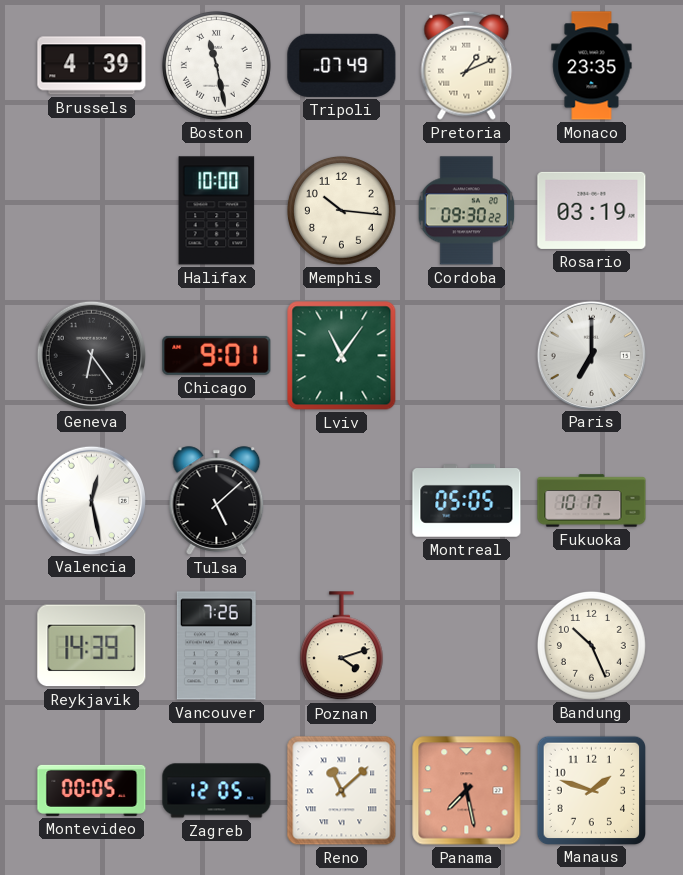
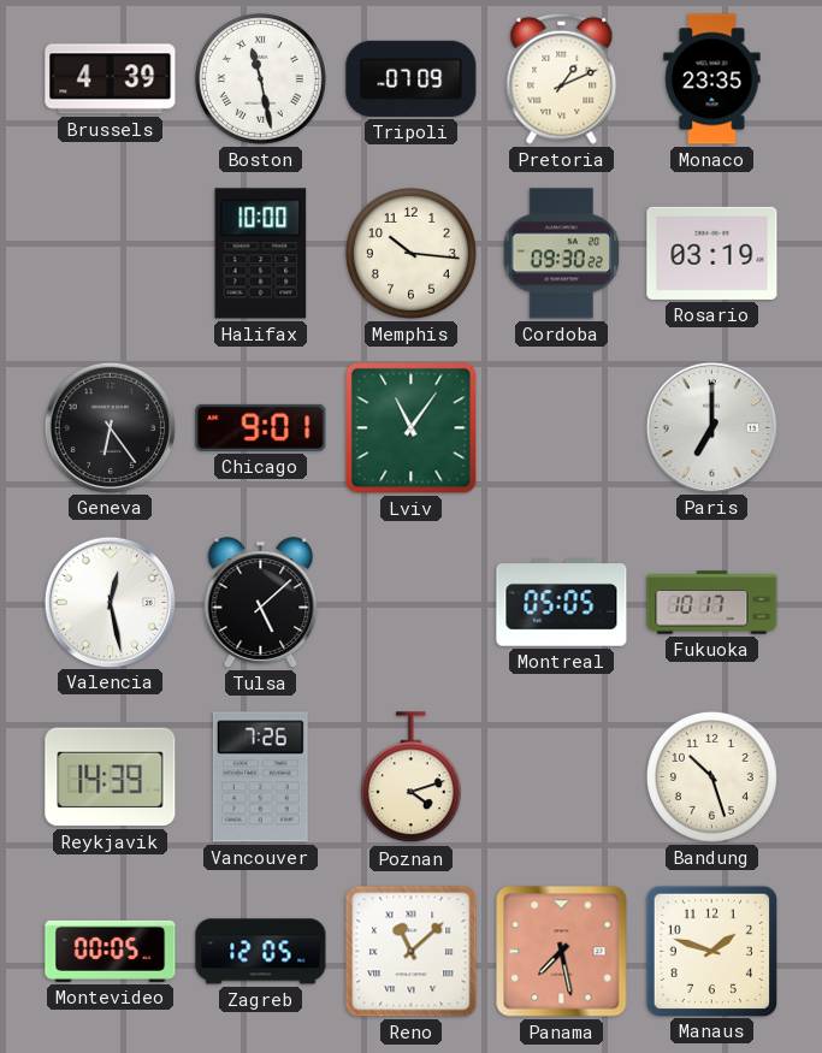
Tripoli: 07:49 -> 07:09 (412, 78)
Bandung: 10:26 -> 10:27 (711, 776)
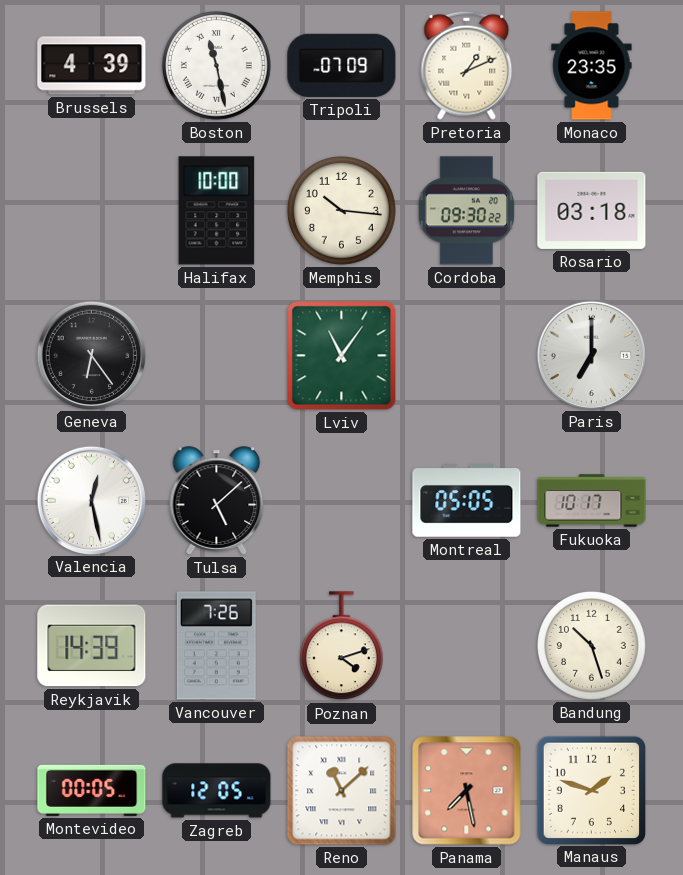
Rosario: 03:19 -> 03:18 (592, 210)
Chicago: 9:01 -> none (261, 427)
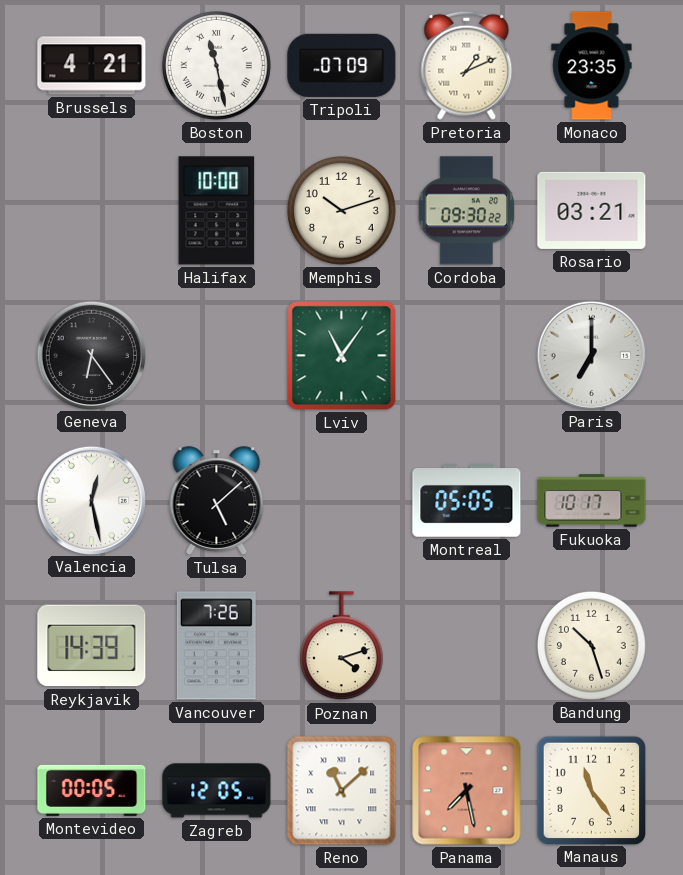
Brussels: 4:39 -> 4:21 (92, 66)
Memphis: 10:16 -> 10:12 (341, 210)
Rosario: 03:18 -> 03:21 (592, 210)
Manaus: 1:48 -> 11:24 (591, 790)
